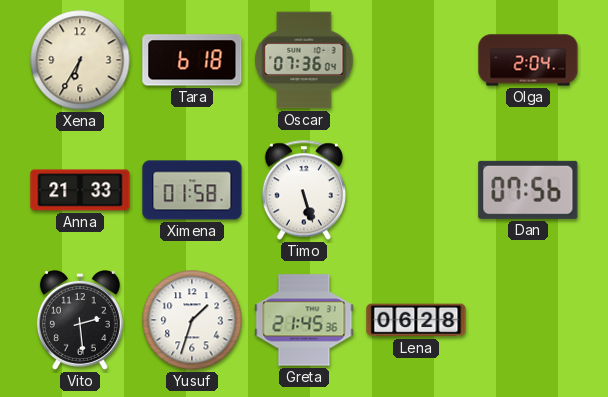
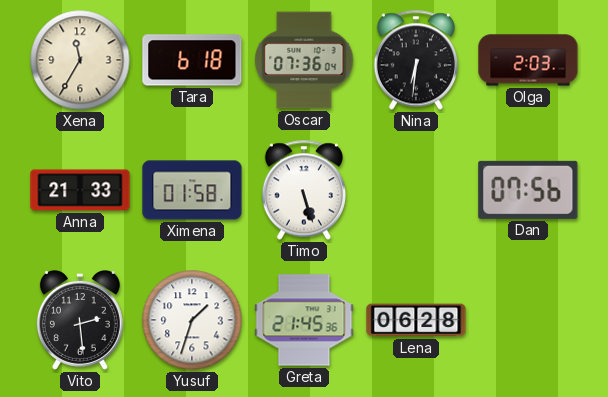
Xena: 6:35 -> 11:35 (80, 60)
Nina: none -> 6:31 (416, 60)
Olga: 2:04 -> 2:03 (528, 60)
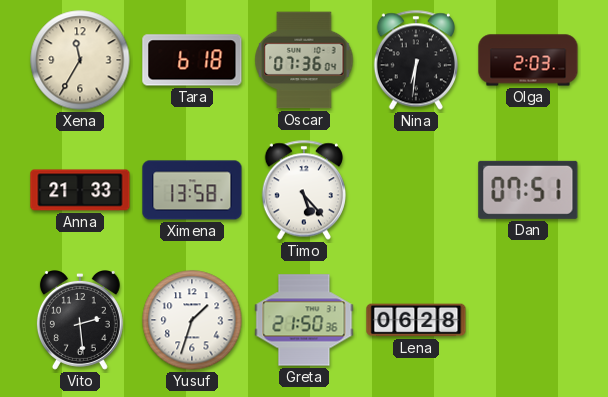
Ximena: 01:58 -> 13:58 (192, 190)
Timo: 5:27 -> 5:23 (304, 190)
Dan: 07:56 -> 07:51 (528, 190)
Greta: 21:45 -> 21:50 (304, 320)
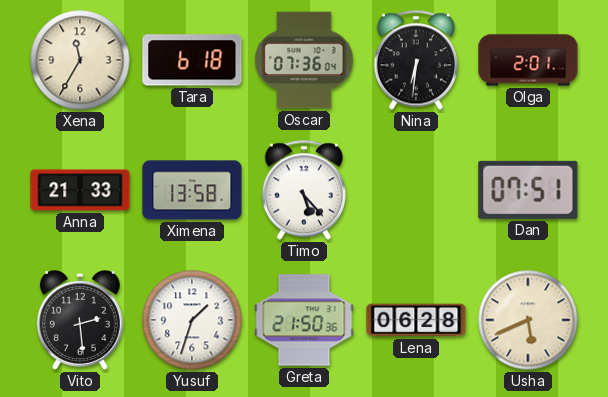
Olga: 2:03 -> 2:01 (528, 60)
Usha: none -> 5:41 (528, 320)
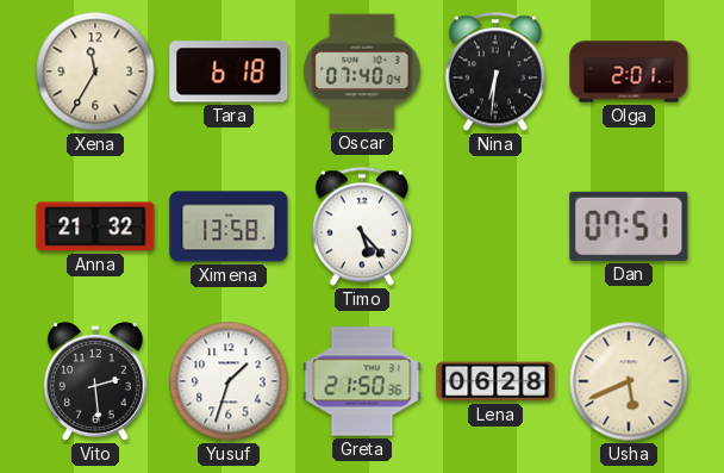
Oscar: 07:36 -> 07:40 (362, 71)
Anna: 21:33 -> 21:32 (95, 226)
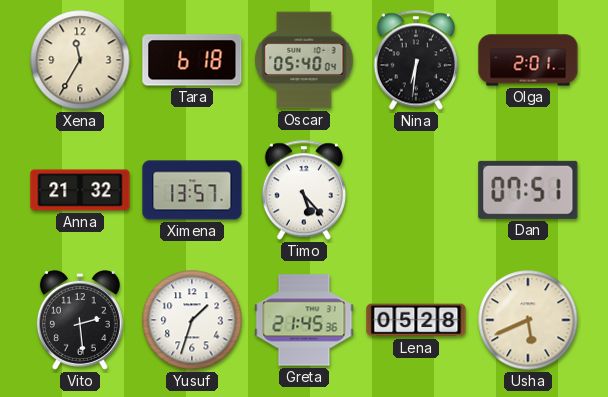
Oscar: 07:40 -> 05:40 (304, 60)
Ximena: 13:58 -> 13:57 (192, 190)
Greta: 21:50 -> 21:45 (304, 320)
Lena: 06:28 -> 05:28 (416, 320)
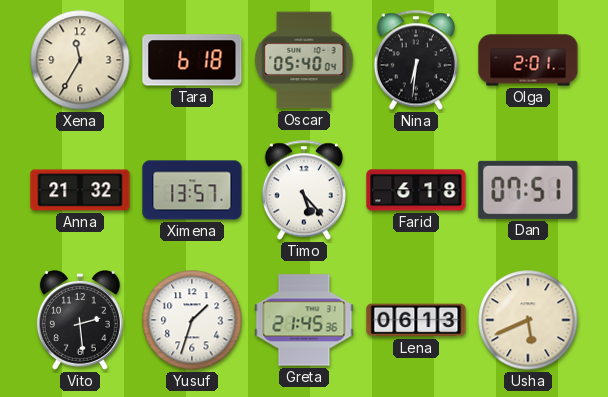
Farid: none -> 6:18 (416, 190)
Lena: 05:28 -> 06:13 (416, 320)
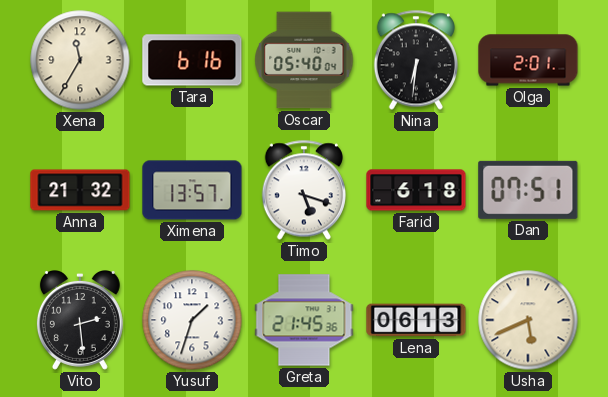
Tara: 6:18 -> 6:16 (192, 60)
Timo: 5:23 -> 5:18 (304, 190)
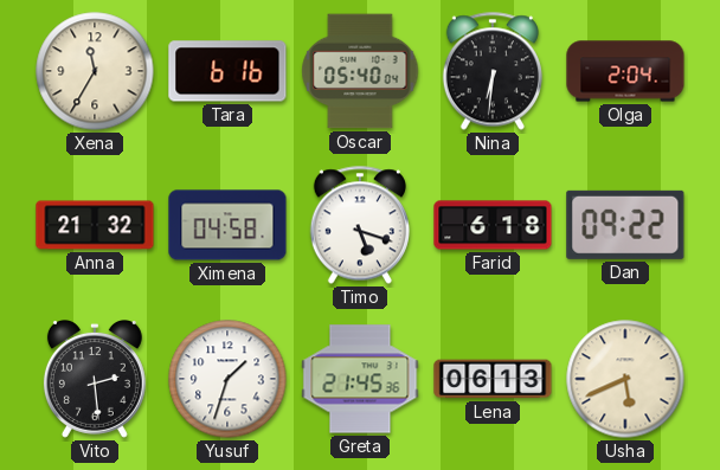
Olga: 2:01 -> 2:04 (625, 71)
Ximena: 13:57 -> 04:58 (227, 225)
Dan: 07:51 -> 09:22 (625, 225)
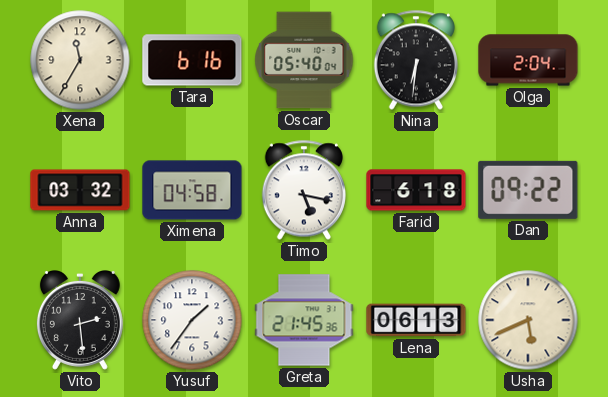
Anna: 21:32 -> 03:32 (80, 190)
Timo: 5:18 -> 5:17 (304, 190)
Yusuf: 1:33 -> 1:36 (192, 320)
